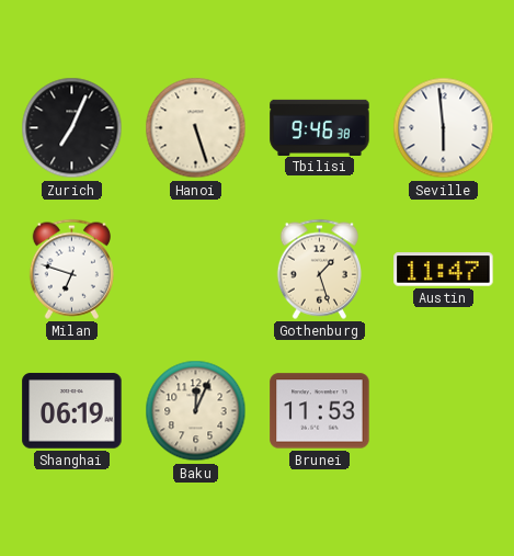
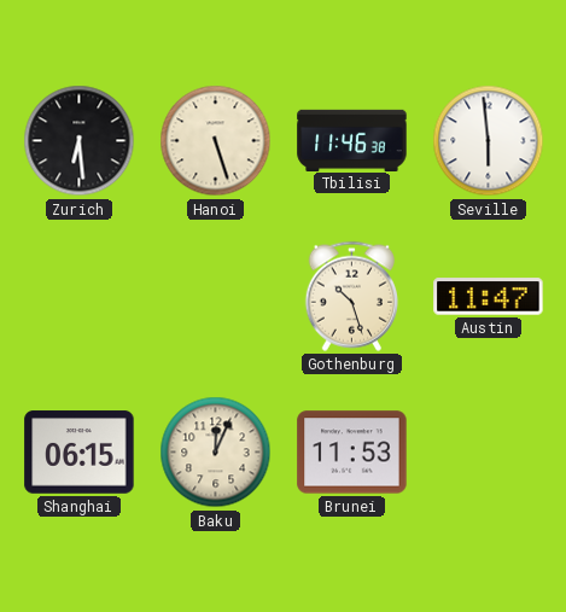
Zurich: 7:04 -> 6:29 (80, 141)
Tbilisi: 9:46 -> 11:46 (352, 140)
Milan: 6:48 -> none (71, 269)
Gothenburg: 1:27 -> 10:27 (351, 296)
Shanghai: 06:19 -> 06:15 (80, 453)
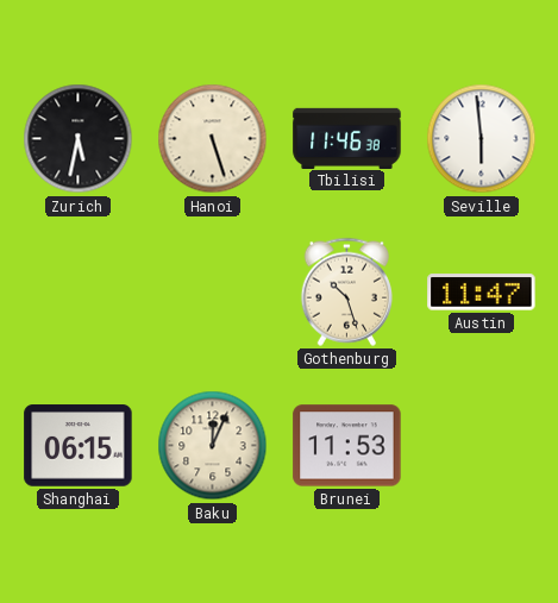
Zurich: 6:29 -> 5:32 (79, 139)
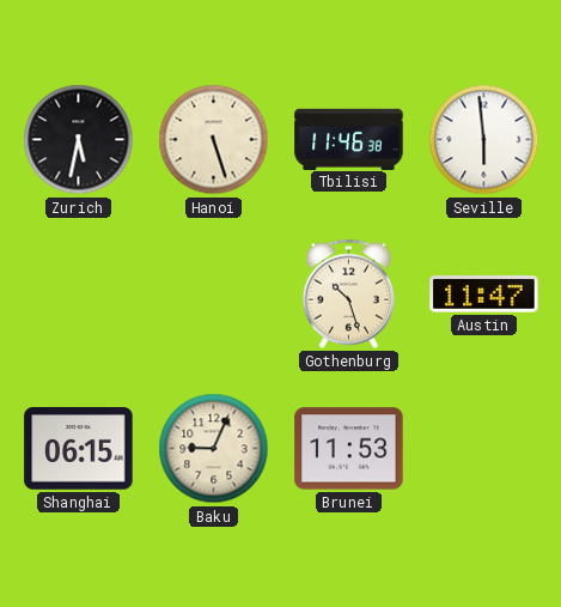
Baku: 12:04 -> 9:04 (214, 449)
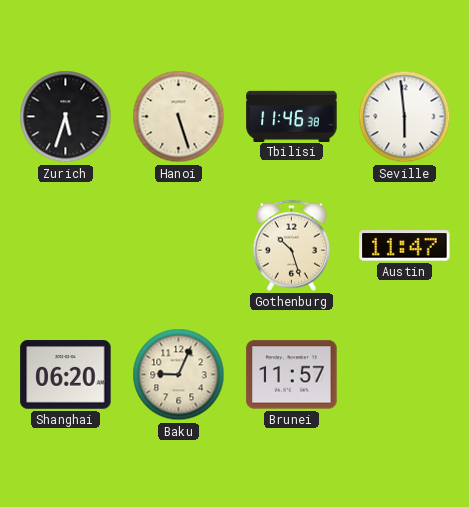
Zurich: 5:32 -> 5:33 (66, 117)
Shanghai: 06:15 -> 06:20 (66, 375)
Brunei: 11:53 -> 11:57 (292, 375)
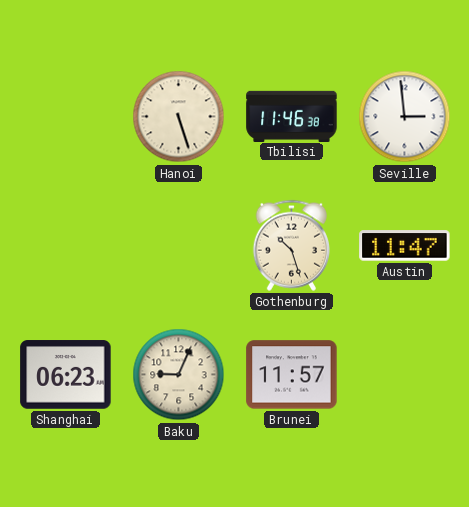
Zurich: 5:33 -> none (66, 117)
Seville: 5:59 -> 2:59 (405, 117)
Shanghai: 06:20 -> 06:23 (66, 375)
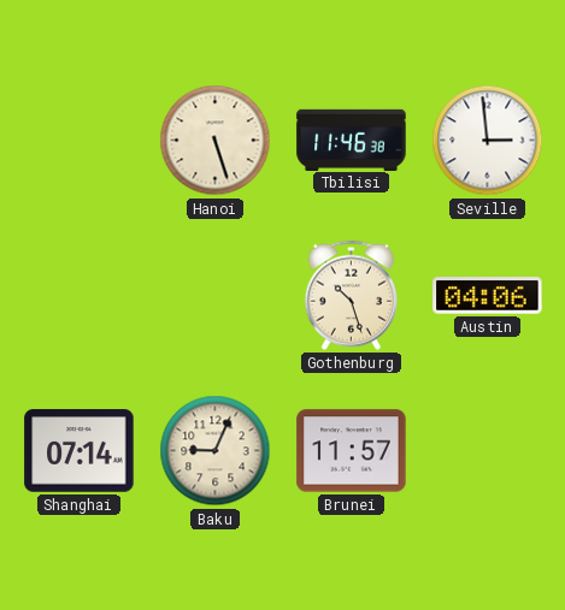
Austin: 11:47 -> 04:06 (488, 296)
Shanghai: 06:23 -> 07:14 (80, 451)
